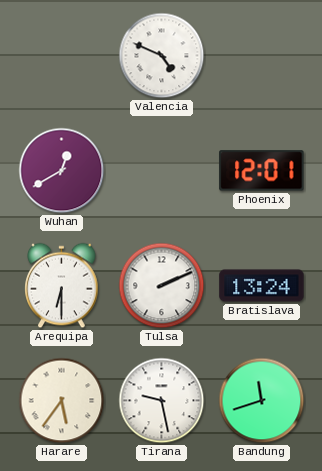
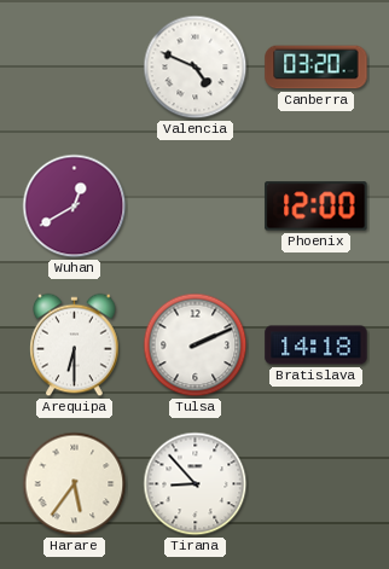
Canberra: none -> 03:20 (317, 68)
Phoenix: 12:01 -> 12:00 (317, 207)
Bratislava: 13:24 -> 14:18 (317, 346)
Tirana: 9:28 -> 8:53 (196, 484)
Bandung: 11:42 -> none (262, 401)
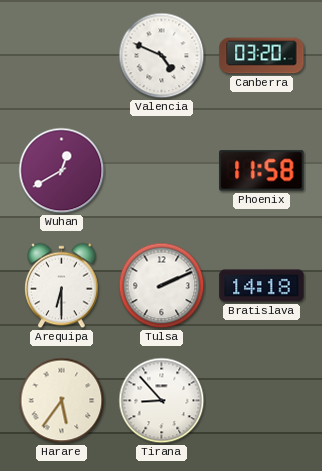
Phoenix: 12:00 -> 11:58 (262, 171)
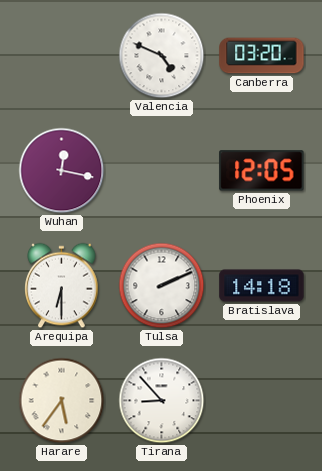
Wuhan: 12:40 -> 12:17 (62, 171)
Phoenix: 11:58 -> 12:05 (262, 171)
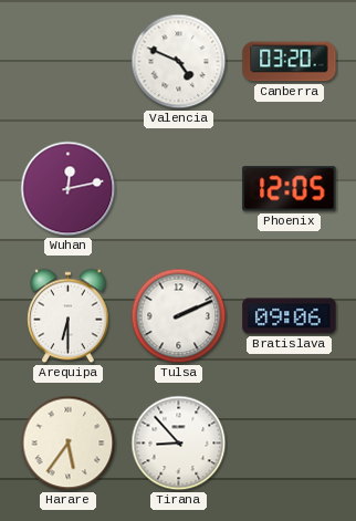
Wuhan: 12:17 -> 12:13 (69, 189)
Bratislava: 14:18 -> 09:06 (290, 316)
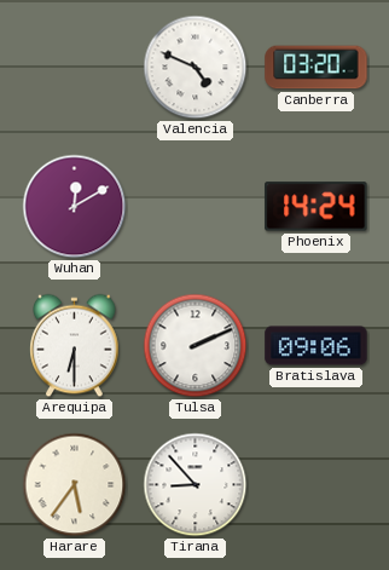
Wuhan: 12:13 -> 12:10 (75, 207)
Phoenix: 12:05 -> 14:24 (317, 207)
